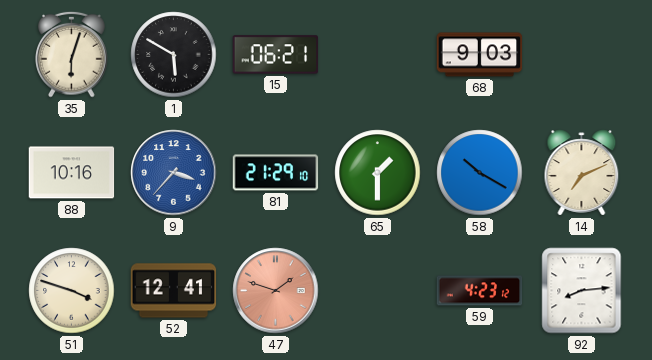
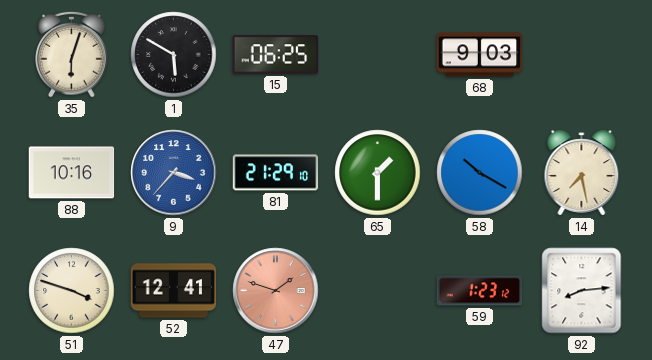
15: 06:21 -> 06:25 (276, 55)
14: 7:11 -> 7:28 (582, 173)
59: 4:23 -> 1:23 (480, 291)
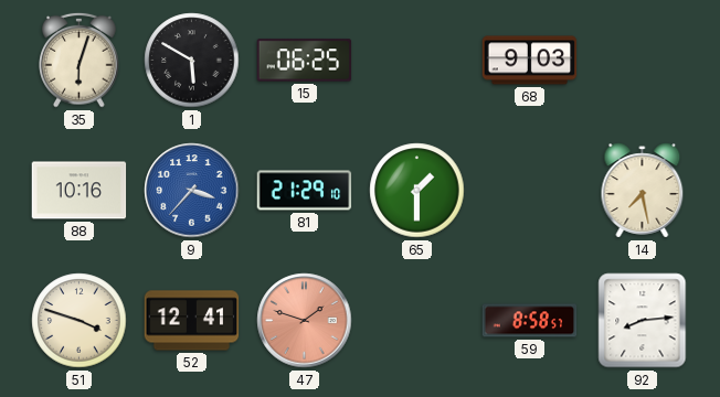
58: 10:20 -> none (480, 173)
59: 1:23 -> 8:58 (530, 321)
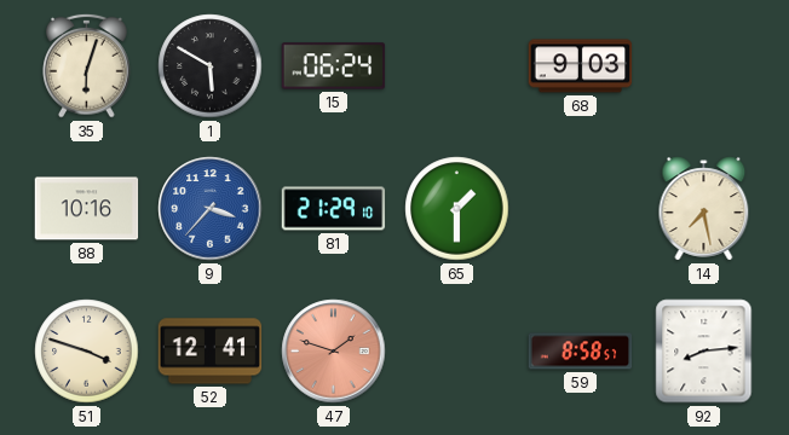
15: 06:25 -> 06:24 (334, 66)
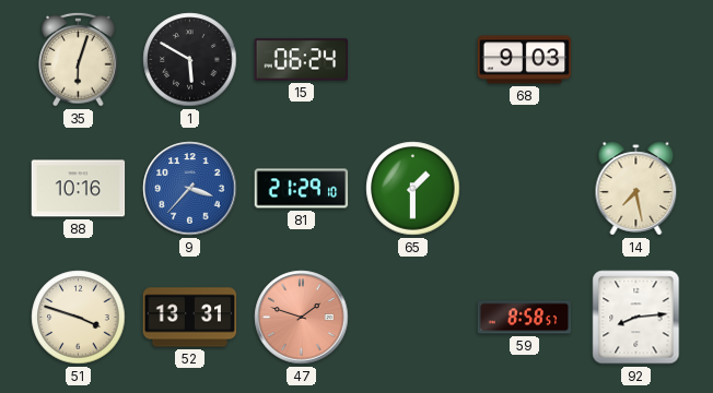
52: 12:41 -> 13:31 (190, 318)
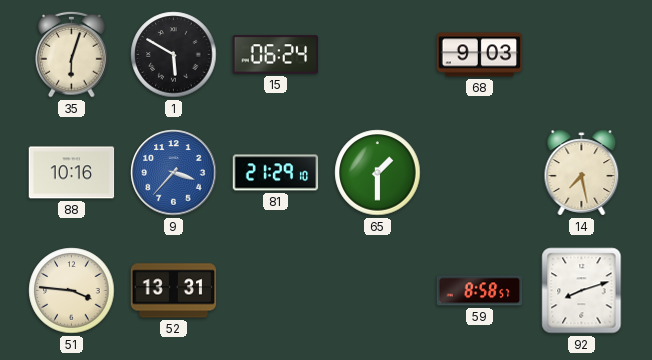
51: 3:48 -> 3:46 (72, 291)
47: 1:48 -> none (302, 318)
92: 8:14 -> 8:12 (582, 291)
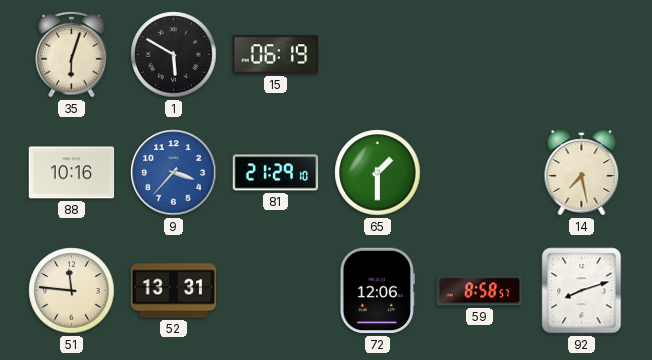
15: 06:24 -> 06:19 (276, 55)
68: 9:03 -> none (480, 55)
51: 3:46 -> 11:46 (72, 291)
72: none -> 12:06 (377, 291)
